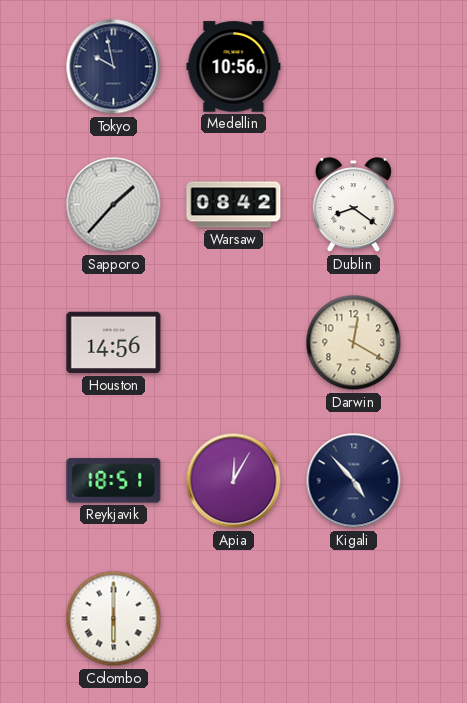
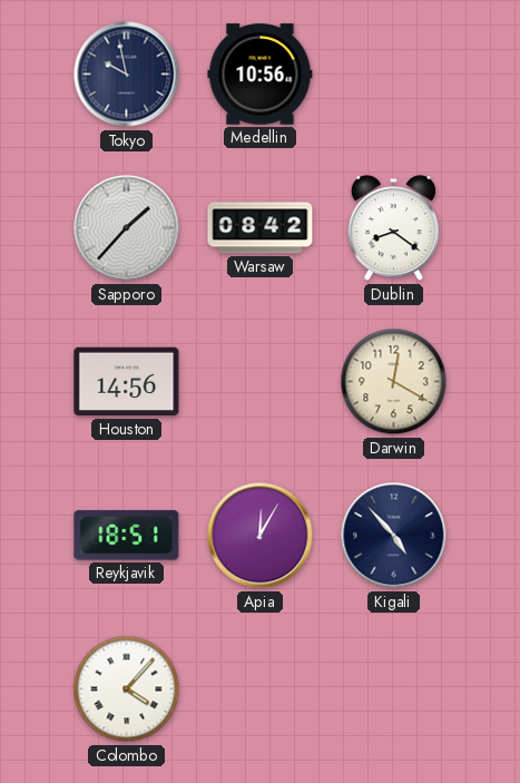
Colombo: 6:00 -> 4:07 (127, 689)
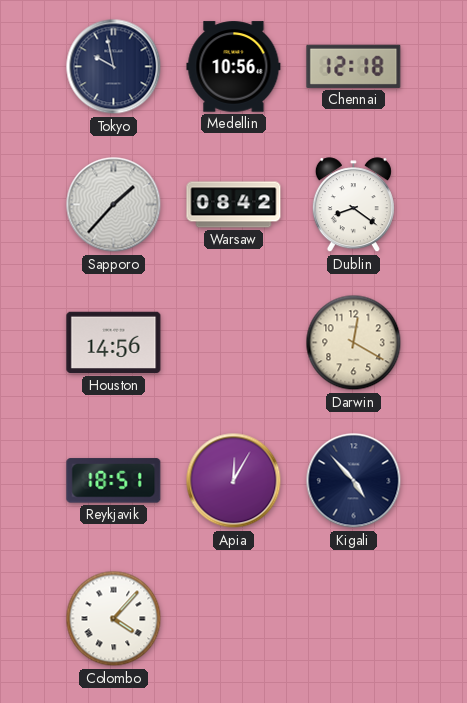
Chennai: none -> 12:18 (354, 66)
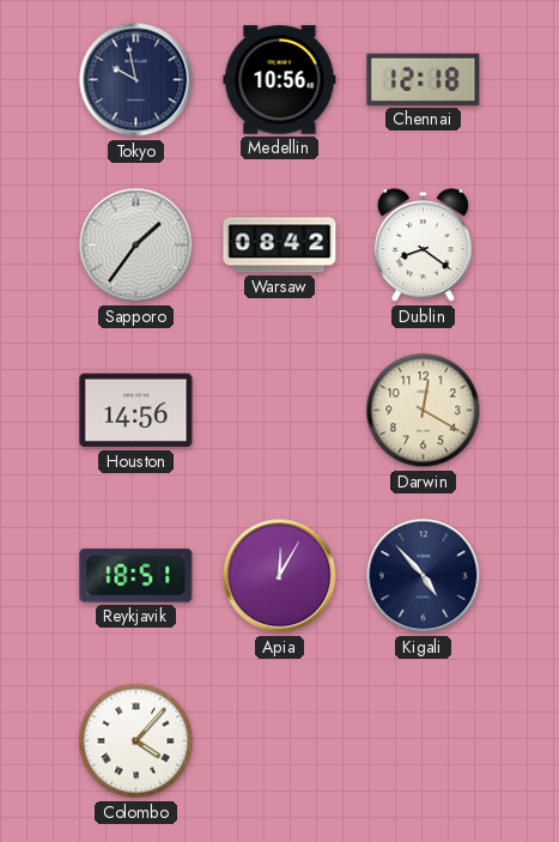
Sapporo: 1:37 -> 1:36 (136, 246)
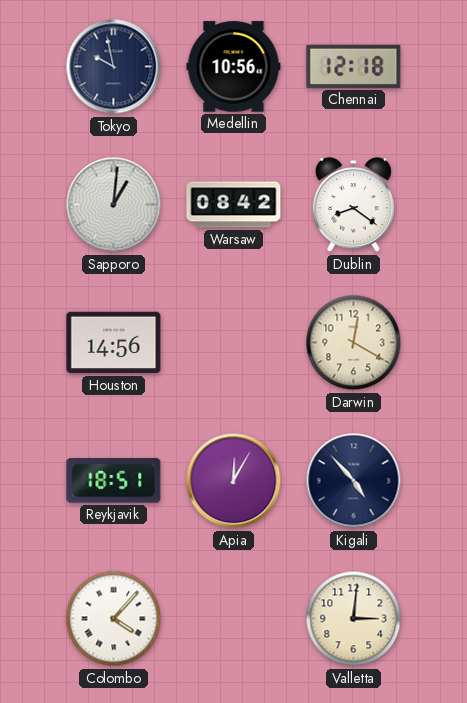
Sapporo: 1:36 -> 1:01 (114, 205)
Valletta: none -> 3:01 (354, 619)
